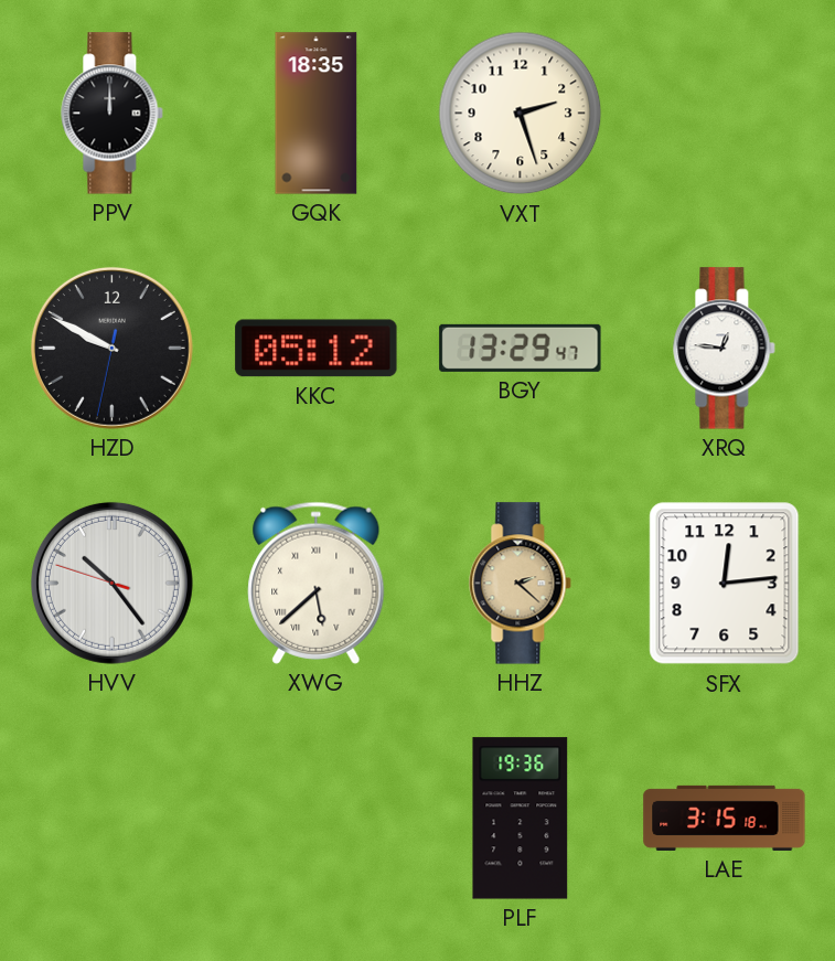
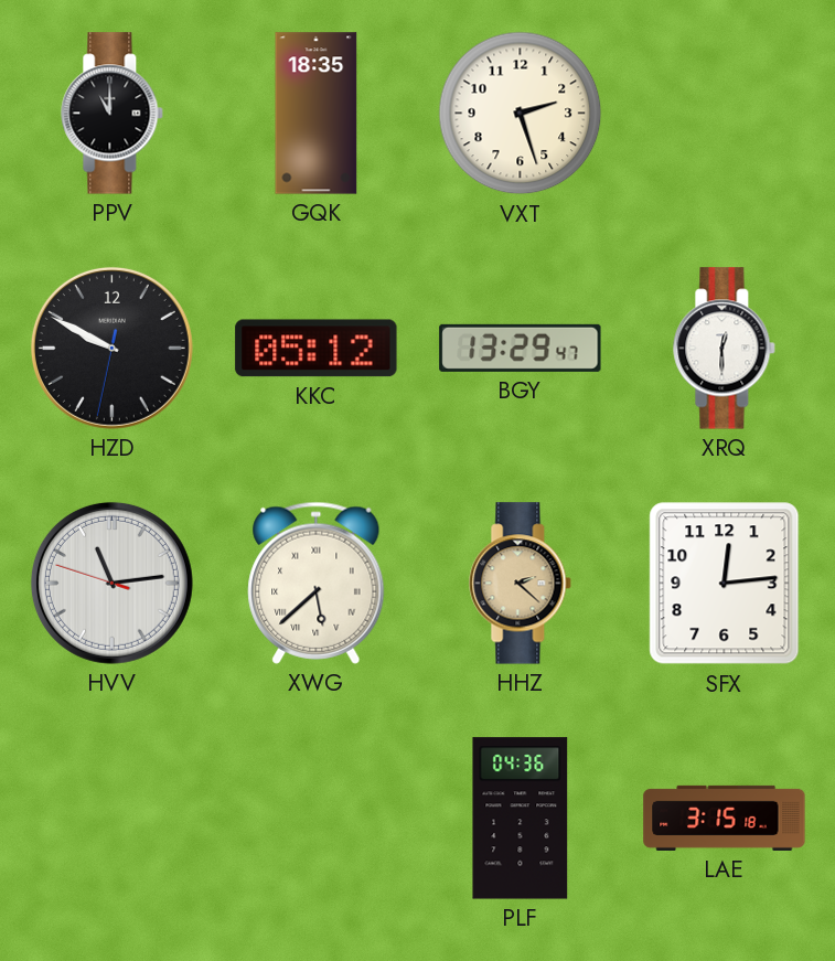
PPV: 12:00 -> 11:00 (113, 114)
XRQ: 12:46 -> 12:30 (725, 349)
HVV: 10:23 -> 11:13 (111, 583)
PLF: 19:36 -> 04:36 (521, 819)
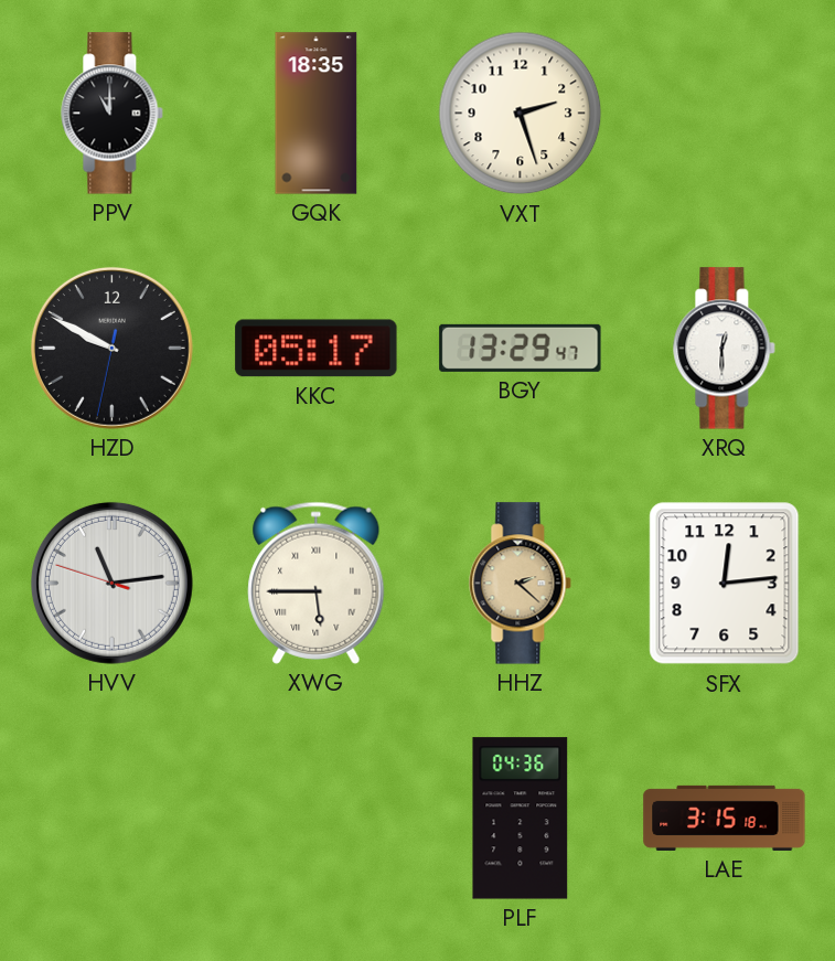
KKC: 05:12 -> 05:17 (317, 349)
XWG: 5:38 -> 5:45 (317, 583)
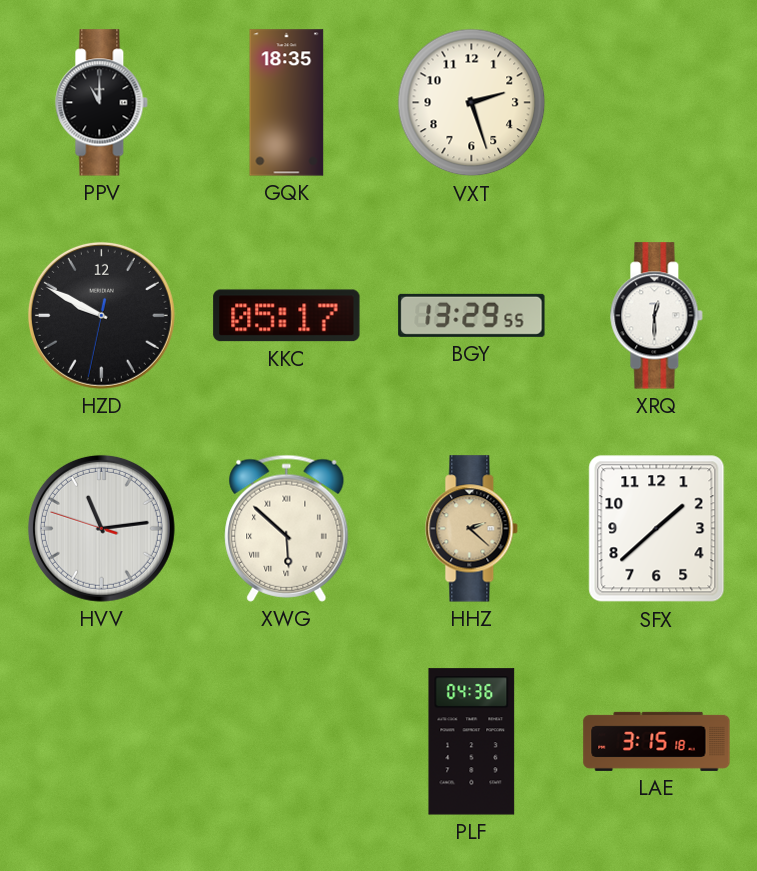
BGY: 13:29:47 -> 13:29:55 (472, 315)
XWG: 5:45 -> 5:52 (287, 528)
SFX: 12:14 -> 1:38 (657, 529)
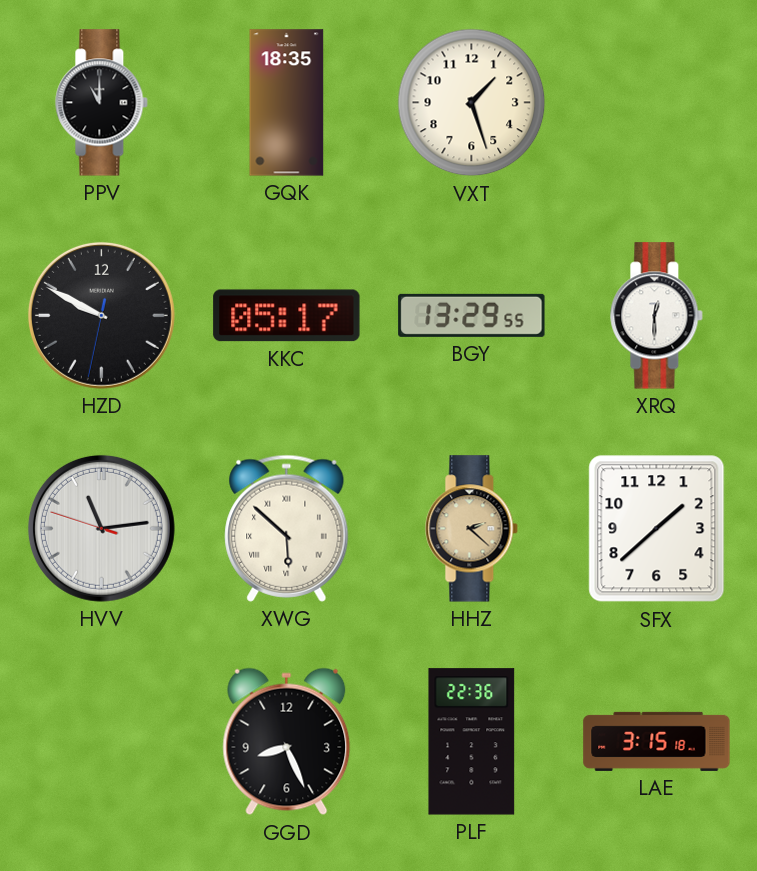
VXT: 2:27 -> 1:27 (472, 103)
GGD: none -> 8:26 (287, 742)
PLF: 04:36 -> 22:36 (472, 742)
